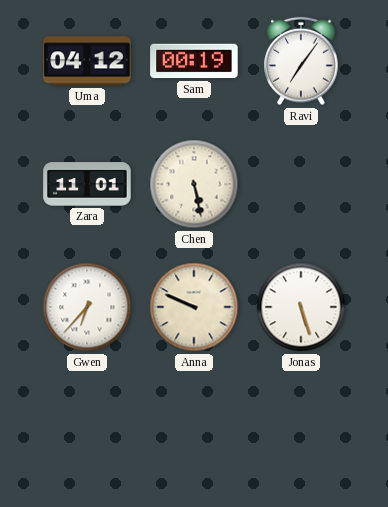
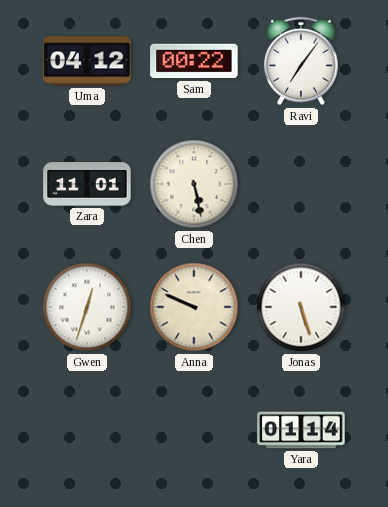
Sam: 00:19 -> 00:22 (194, 61)
Gwen: 6:37 -> 12:33 (87, 307)
Yara: none -> 01:14 (301, 430)
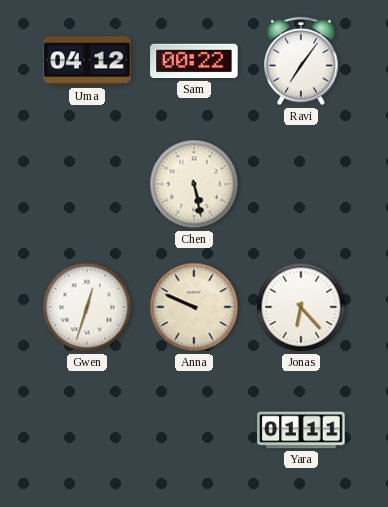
Zara: 11:01 -> none (87, 184)
Jonas: 5:27 -> 6:23 (301, 307)
Yara: 01:14 -> 01:11 (301, 430)
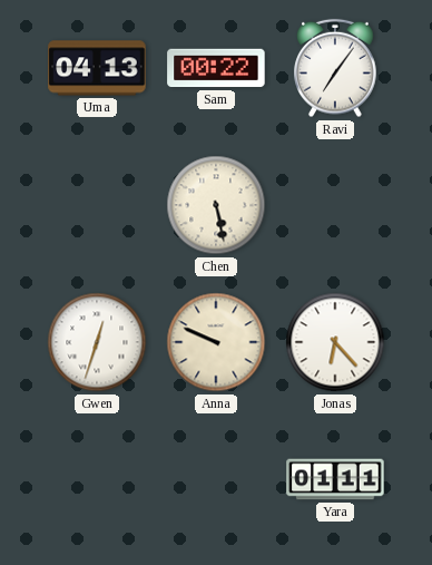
Uma: 04:12 -> 04:13 (97, 68)
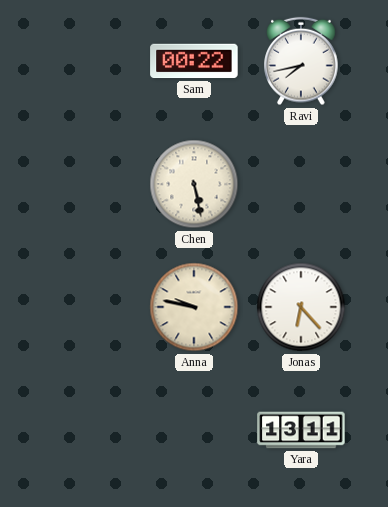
Uma: 04:13 -> none (97, 68)
Ravi: 7:06 -> 7:43 (301, 61)
Gwen: 12:33 -> none (97, 342)
Anna: 9:49 -> 9:47 (194, 307)
Yara: 01:11 -> 13:11 (301, 430)
